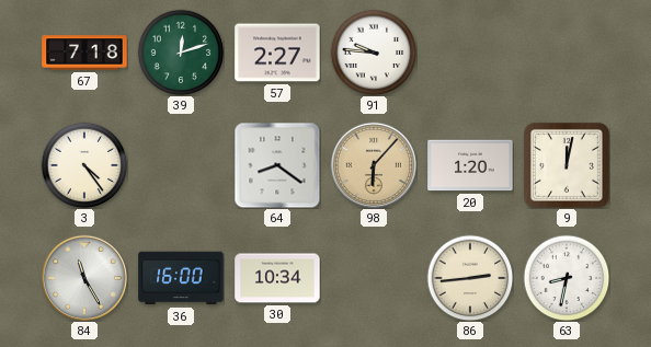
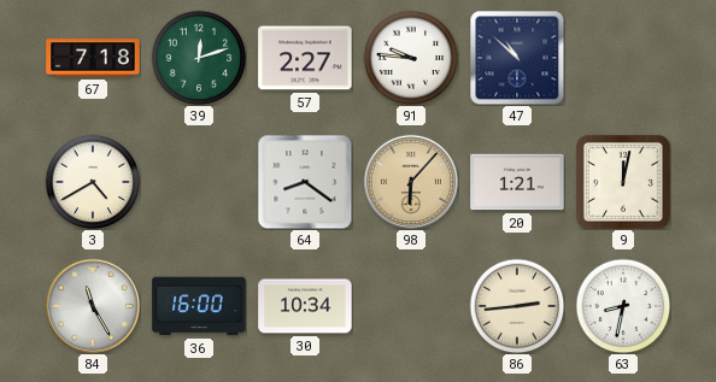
47: none -> 10:52 (517, 58)
3: 4:24 -> 4:40 (93, 182)
20: 1:20 -> 1:21 (517, 182)
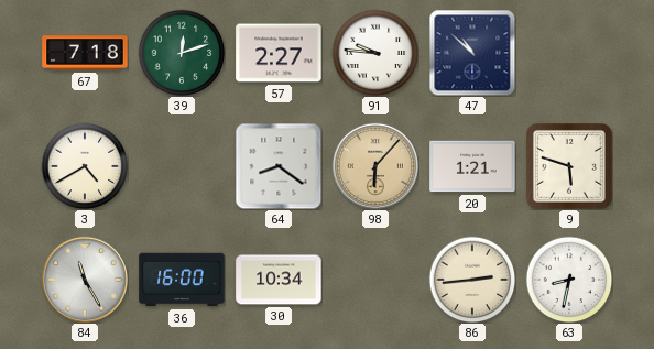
9: 12:02 -> 5:48 (569, 166)
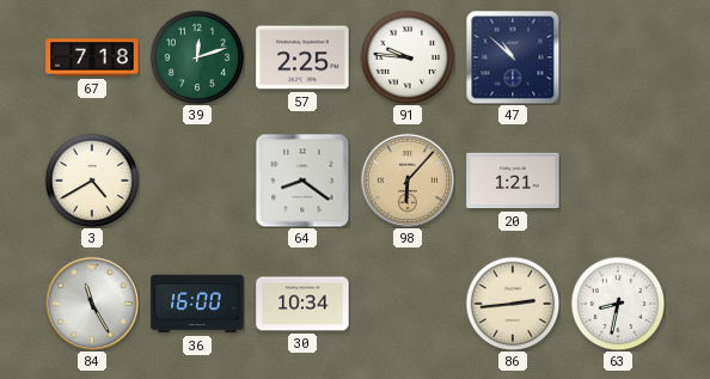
57: 2:27 -> 2:25 (302, 57)
9: 5:48 -> none (569, 166)
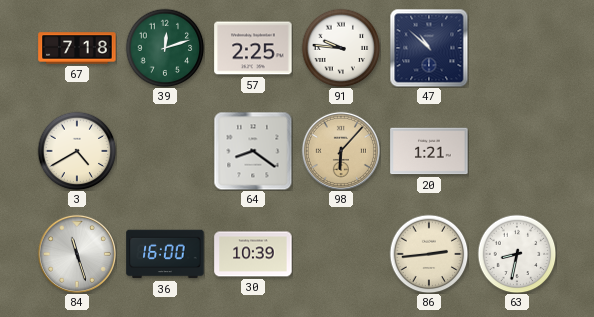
84: 11:25 -> 11:27 (77, 254)
30: 10:34 -> 10:39 (253, 254)
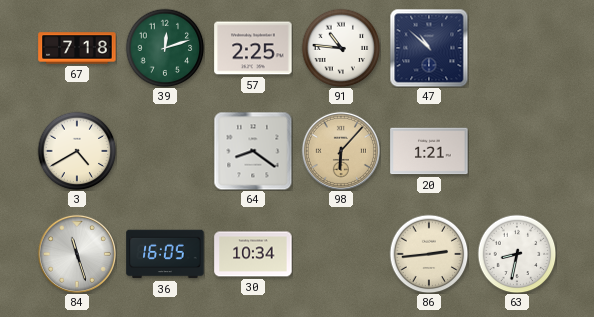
91: 9:46 -> 10:46 (341, 48)
36: 16:00 -> 16:05 (165, 254)
30: 10:39 -> 10:34 (253, 254)
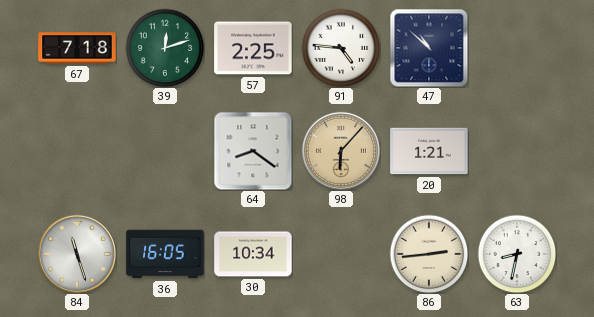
91: 10:46 -> 4:46 (341, 48)
3: 4:40 -> none (77, 151)
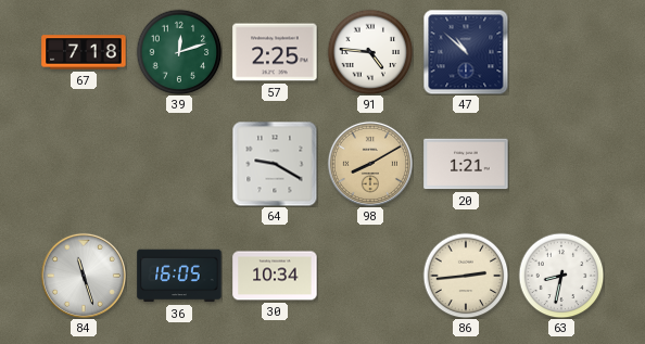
64: 8:21 -> 9:20 (275, 164)
98: 6:07 -> 8:10 (370, 164)
